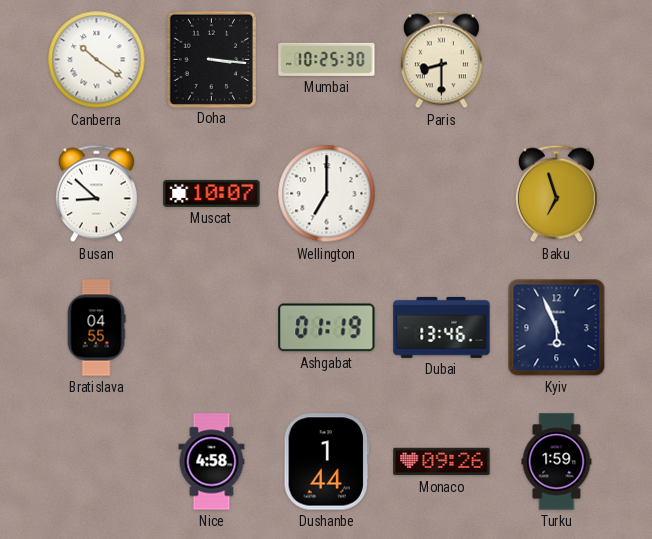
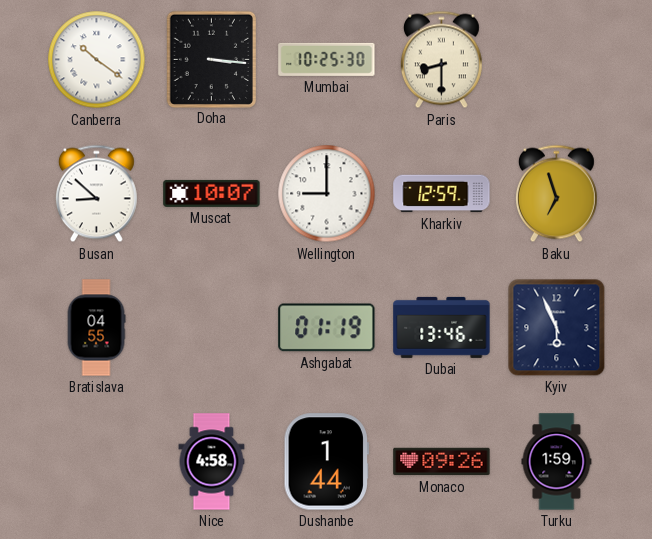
Wellington: 7:00 -> 9:00 (327, 194)
Kharkiv: none -> 12:59 (442, 194)
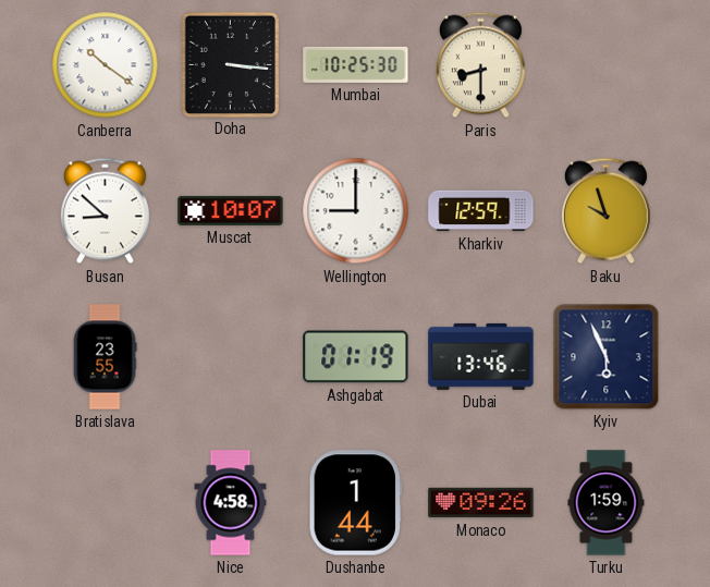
Baku: 6:57 -> 9:57 (605, 211)
Bratislava: 04:55 -> 23:55 (105, 357)
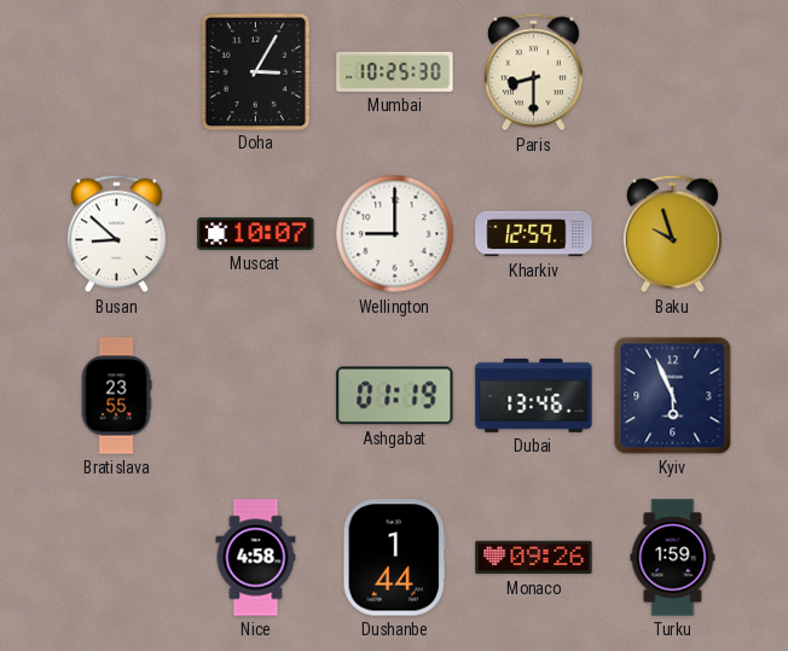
Canberra: 10:21 -> none (106, 65)
Doha: 3:16 -> 3:05 (255, 71)
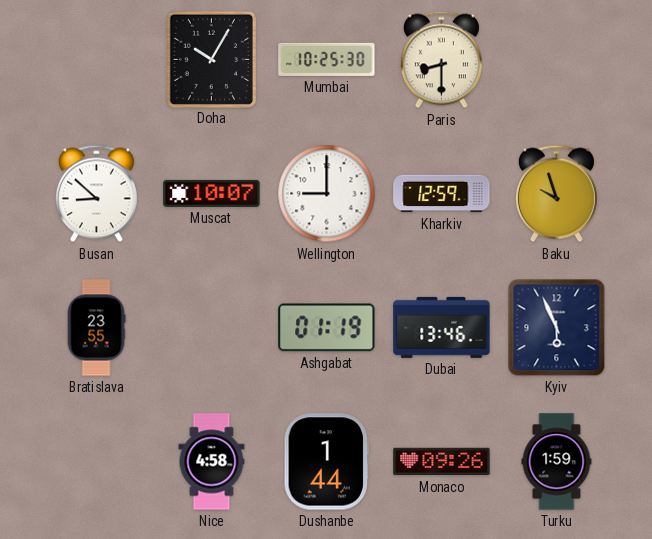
Doha: 3:05 -> 10:05 (211, 59)
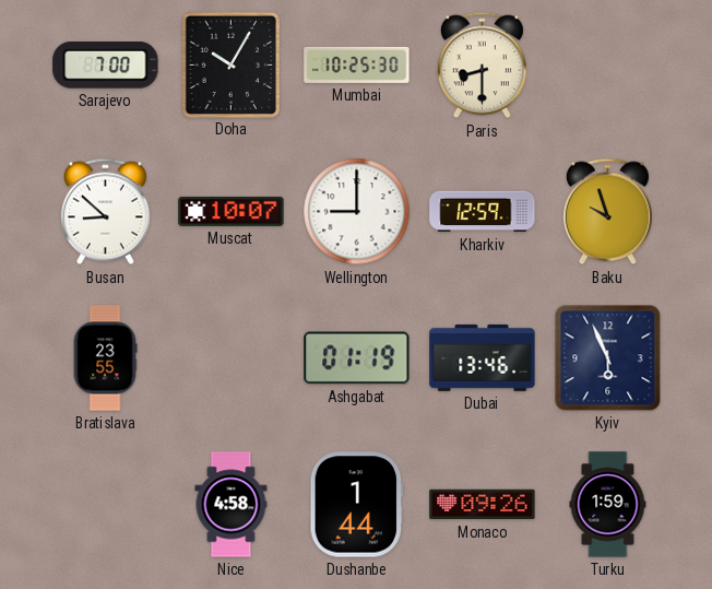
Sarajevo: none -> 7:00 (106, 66)
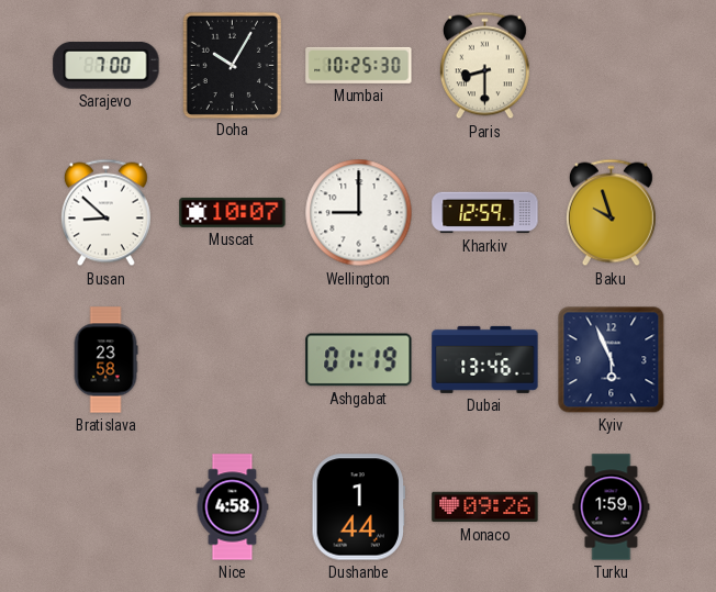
Bratislava: 23:55 -> 23:58 (105, 360)
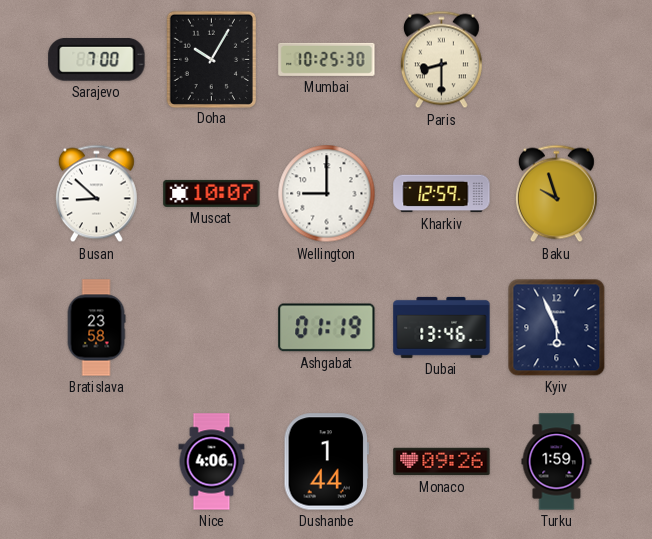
Nice: 4:58 -> 4:06 (212, 462)
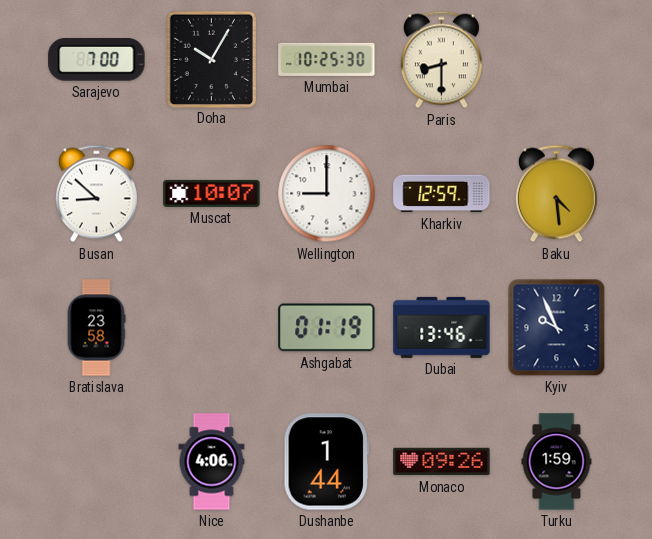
Baku: 9:57 -> 4:29 (556, 194)
Kyiv: 5:56 -> 9:56 (557, 328)
